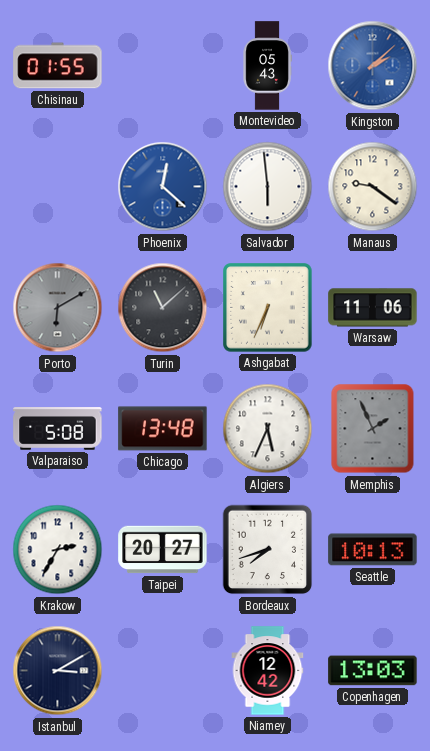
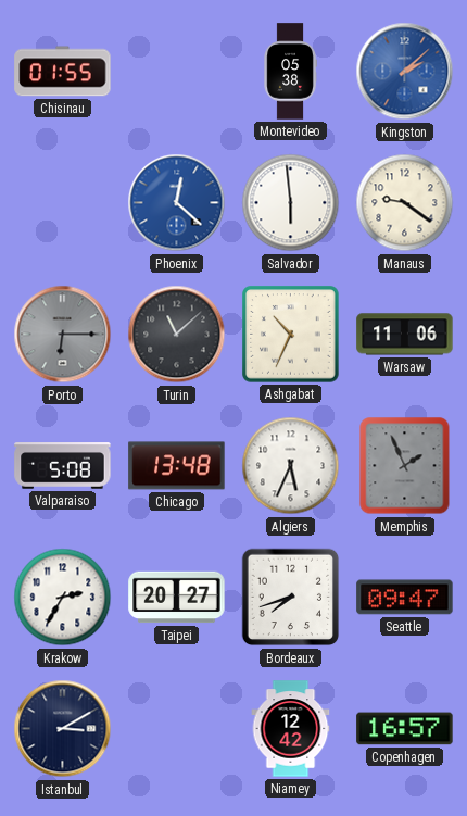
Montevideo: 05:43 -> 05:38 (290, 72)
Porto: 6:10 -> 6:15 (63, 335)
Ashgabat: 6:34 -> 10:34 (291, 335)
Seattle: 10:13 -> 09:47 (405, 598)
Copenhagen: 13:03 -> 16:57 (405, 729)
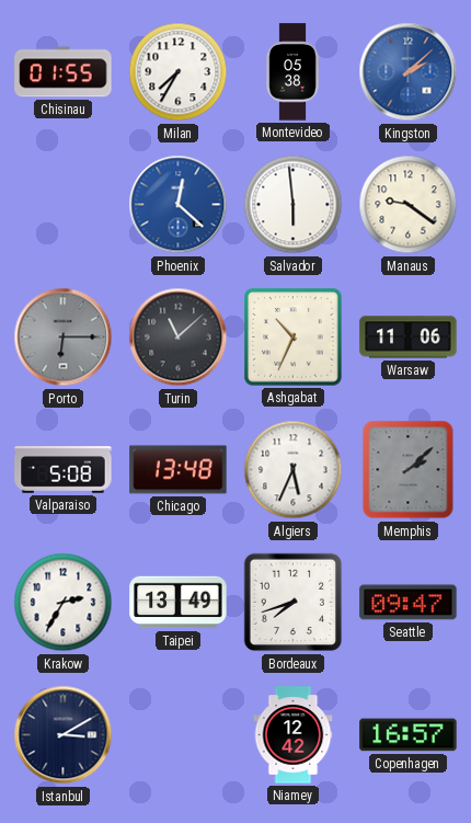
Milan: none -> 7:35 (179, 72)
Memphis: 1:56 -> 2:08 (409, 470)
Taipei: 20:27 -> 13:49 (179, 603)
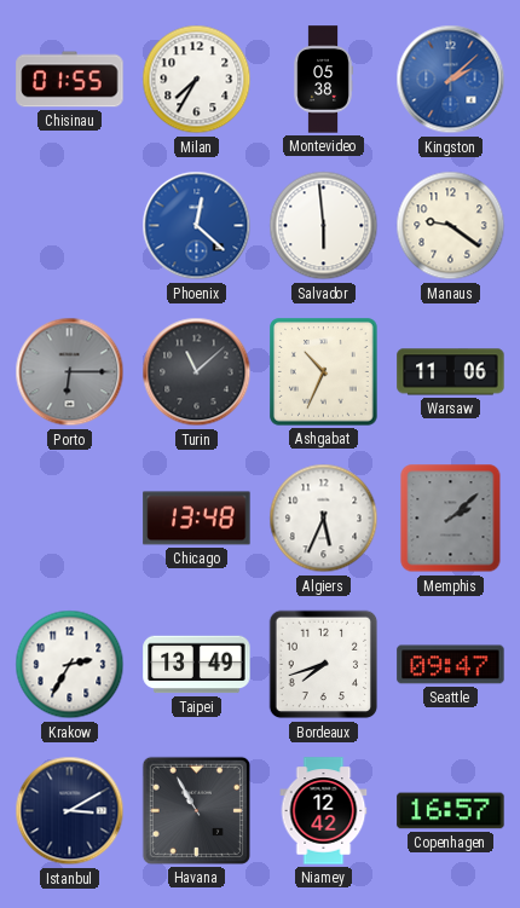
Valparaiso: 5:08 -> none (64, 470)
Havana: none -> 10:55 (196, 810)
